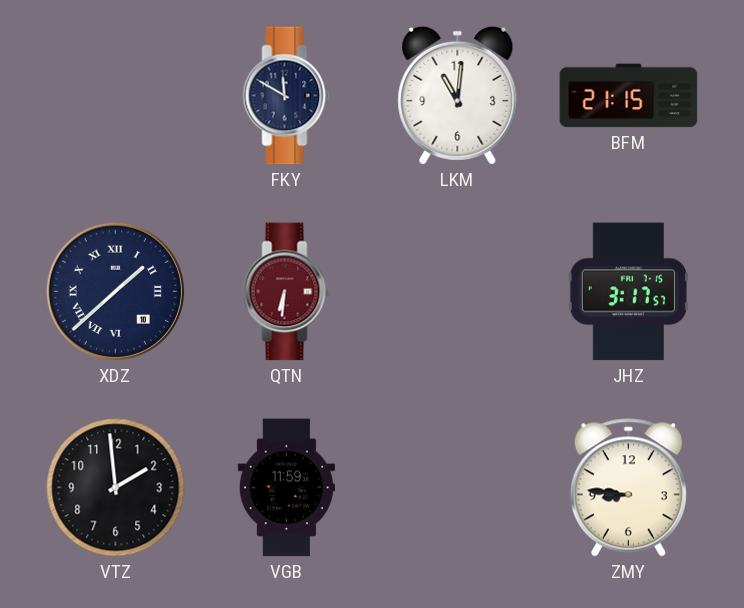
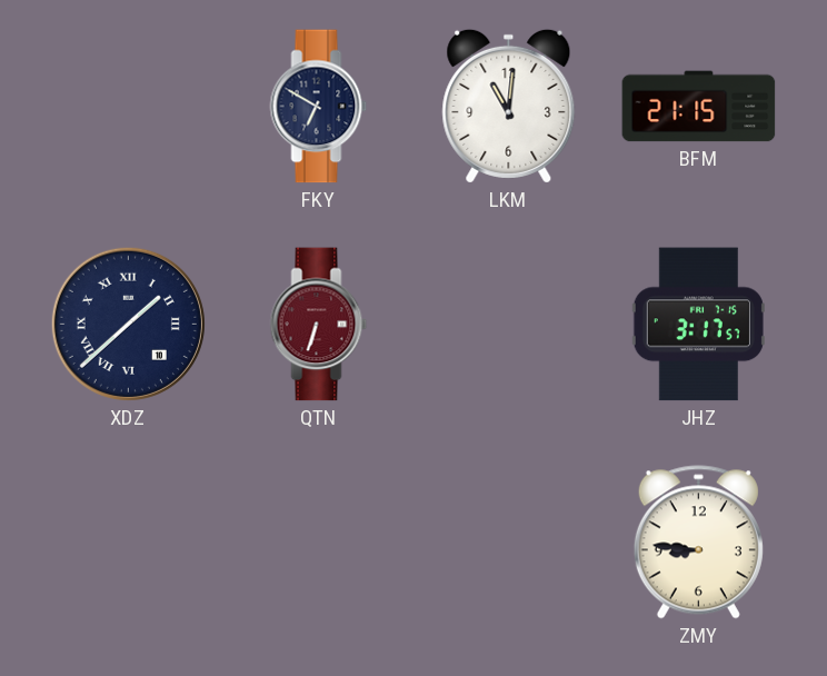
FKY: 11:50 -> 6:50 (319, 107)
QTN: 6:31 -> 6:33 (319, 325)
VTZ: 1:59 -> none (116, 488)
VGB: 11:59 -> none (286, 488)
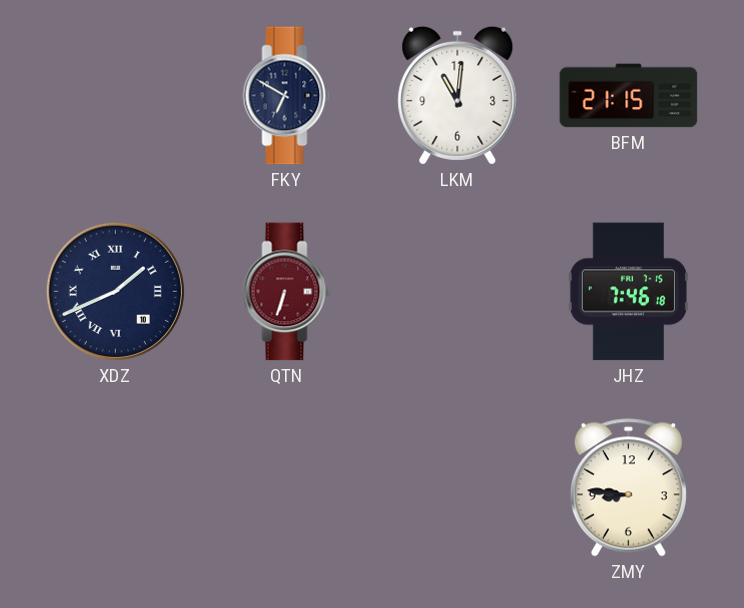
XDZ: 1:38 -> 1:41 (115, 291)
JHZ: 3:17 -> 7:46 (628, 292)
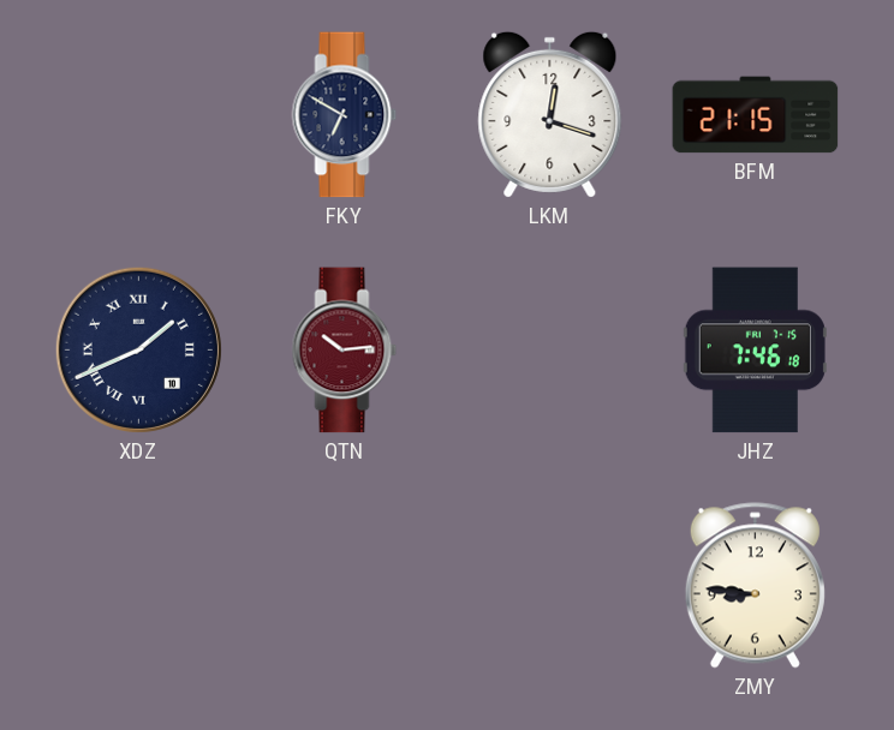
LKM: 11:01 -> 12:18 (550, 114)
QTN: 6:33 -> 10:14 (345, 351)
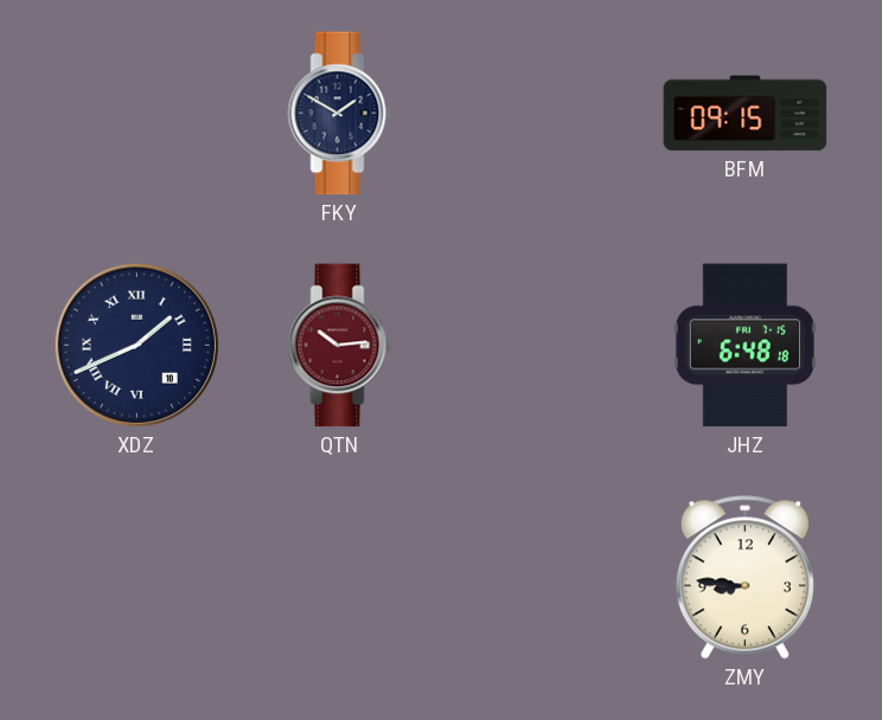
FKY: 6:50 -> 1:50 (340, 114)
LKM: 12:18 -> none (550, 114)
BFM: 21:15 -> 09:15 (746, 114)
JHZ: 7:46 -> 6:48 (744, 346)
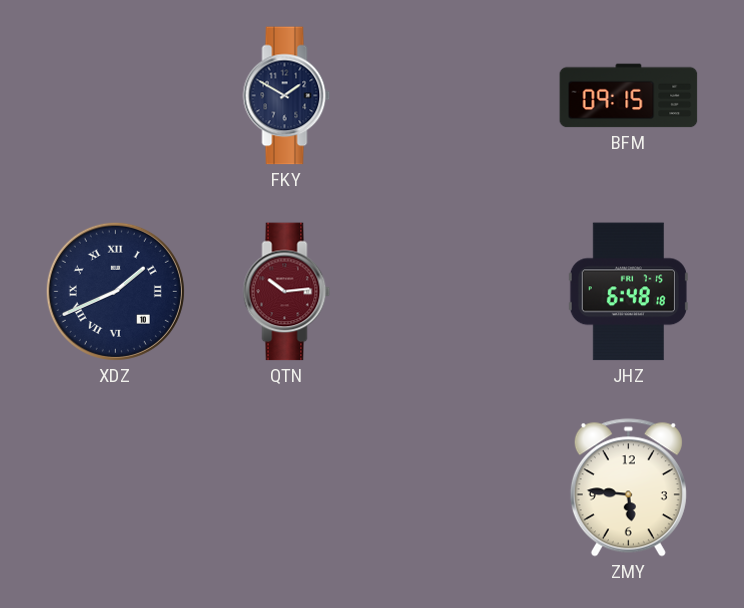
ZMY: 8:46 -> 5:46 (628, 488)
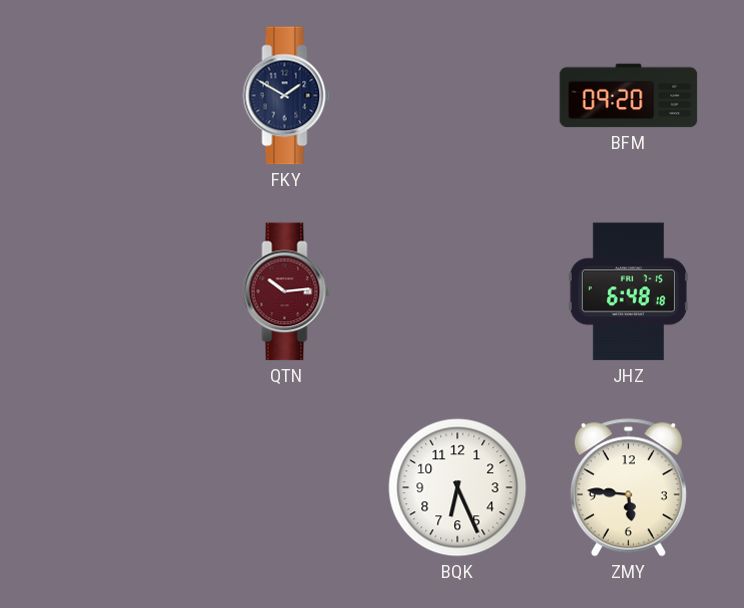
BFM: 09:15 -> 09:20 (629, 96)
XDZ: 1:41 -> none (115, 291)
BQK: none -> 6:26 (458, 488)
